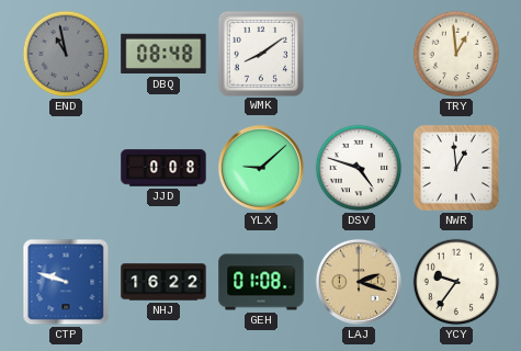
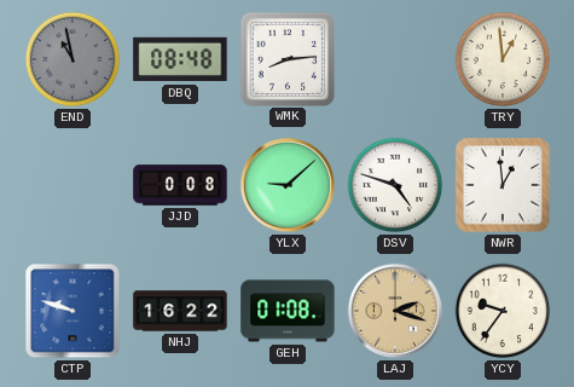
WMK: 8:09 -> 8:14 (286, 58)
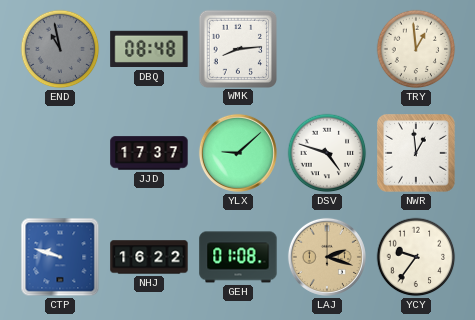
JJD: 0:08 -> 17:37 (149, 153)
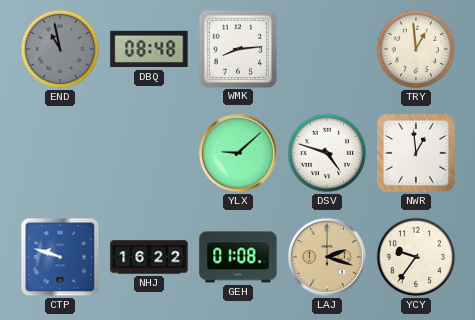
JJD: 17:37 -> none (149, 153)
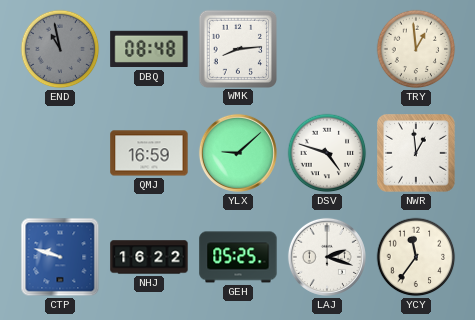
QMJ: none -> 16:59 (149, 153)
GEH: 01:08 -> 05:25 (238, 257)
LAJ dial: champagne -> white (327, 257)
YCY: 9:36 -> 11:36 (416, 257)
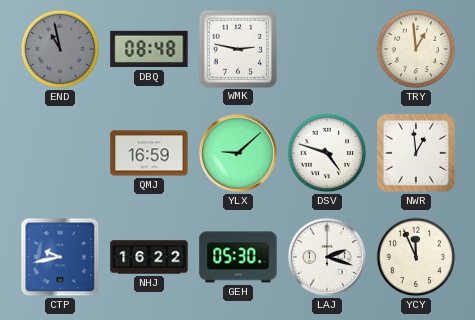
WMK: 8:14 -> 2:47 (237, 48)
CTP: 9:48 -> 9:43 (60, 257)
GEH: 05:25 -> 05:30 (238, 257)
YCY: 11:36 -> 11:56 (416, 257)
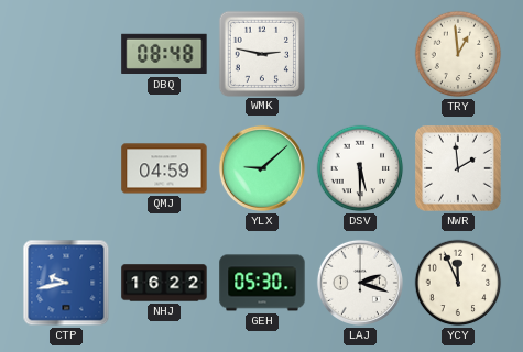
END: 10:58 -> none (60, 49)
QMJ: 16:59 -> 04:59 (164, 168)
DSV: 4:48 -> 5:30 (360, 168)
NWR: 12:59 -> 1:59 (459, 169)
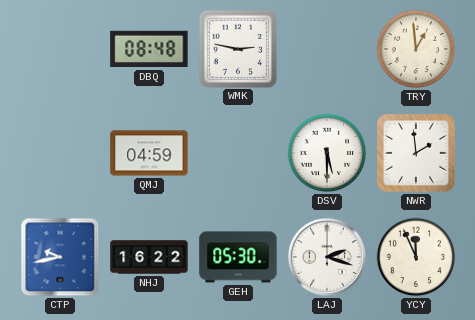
YLX: 9:08 -> none (262, 168)
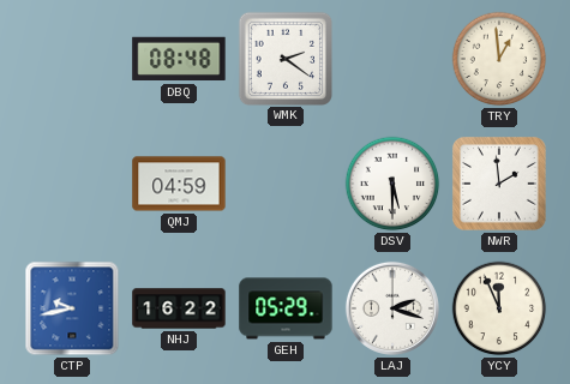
WMK: 2:47 -> 2:21 (284, 58)
GEH: 05:30 -> 05:29 (286, 308)
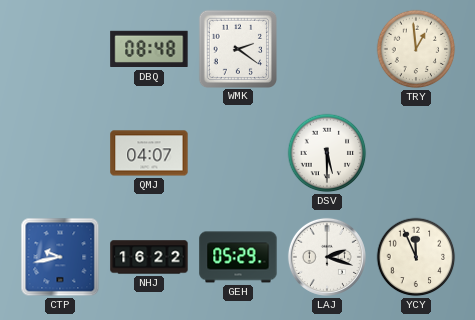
QMJ: 04:59 -> 04:07 (149, 153)
NWR: 1:59 -> none (500, 185)
